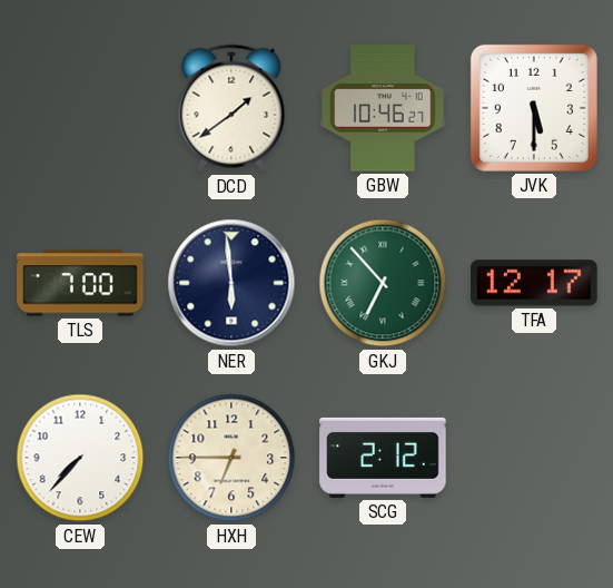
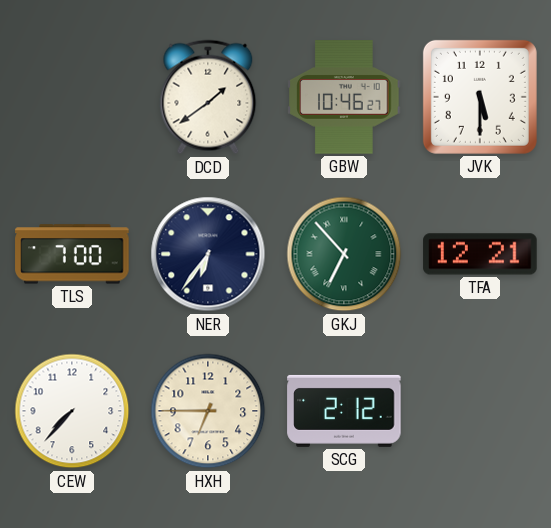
NER: 5:59 -> 6:36 (208, 254)
TFA: 12:17 -> 12:21 (480, 254)
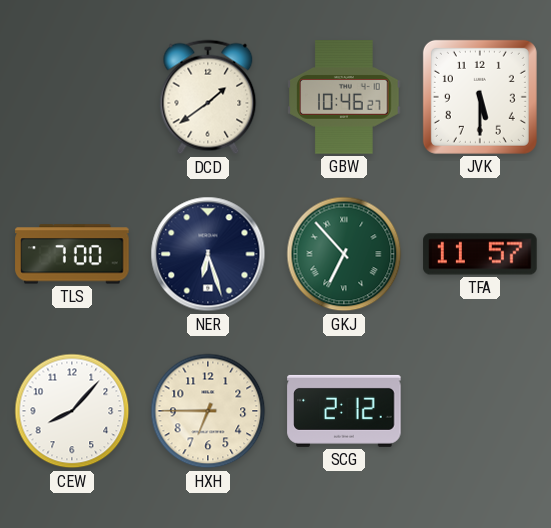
NER: 6:36 -> 6:27 (208, 254)
TFA: 12:21 -> 11:57 (480, 254)
CEW: 7:37 -> 8:07 (72, 411)
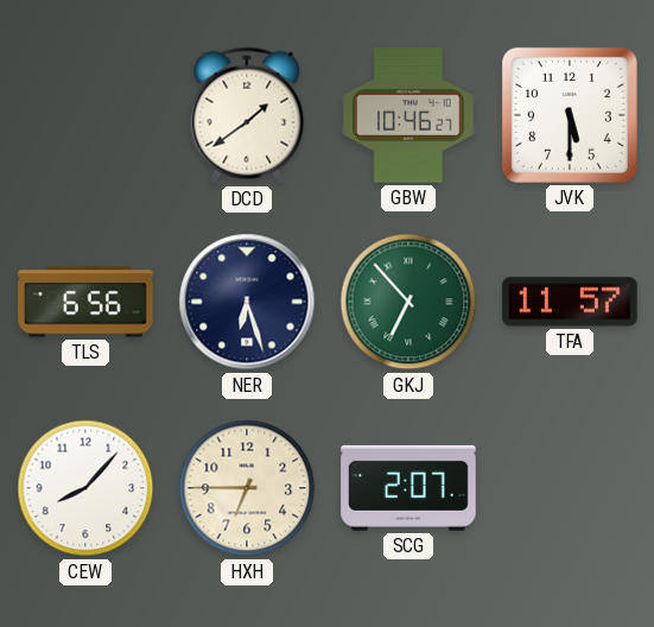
TLS: 7:00 -> 6:56 (85, 302)
SCG: 2:12 -> 2:07 (408, 488)
